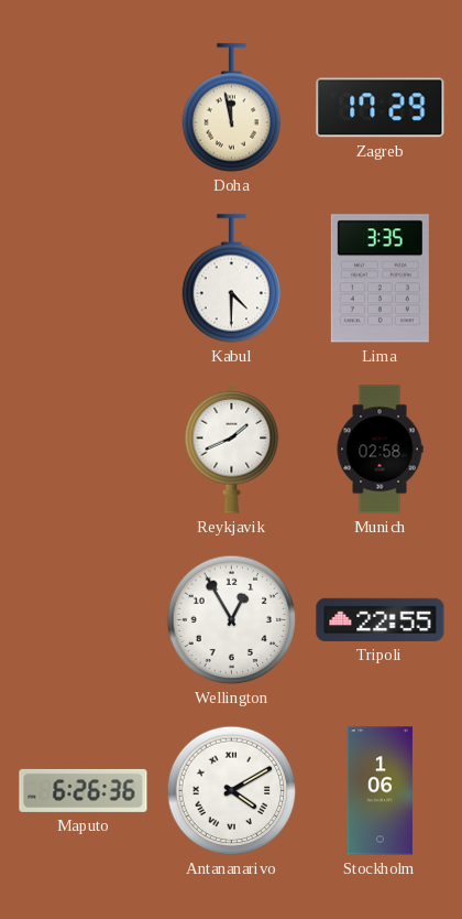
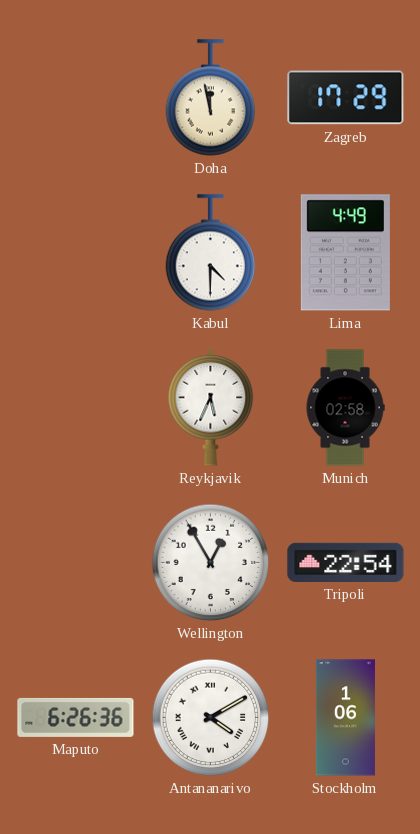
Lima: 3:35 -> 4:49 (345, 253)
Reykjavik: 1:41 -> 5:34 (211, 407)
Tripoli: 22:55 -> 22:54 (346, 562)
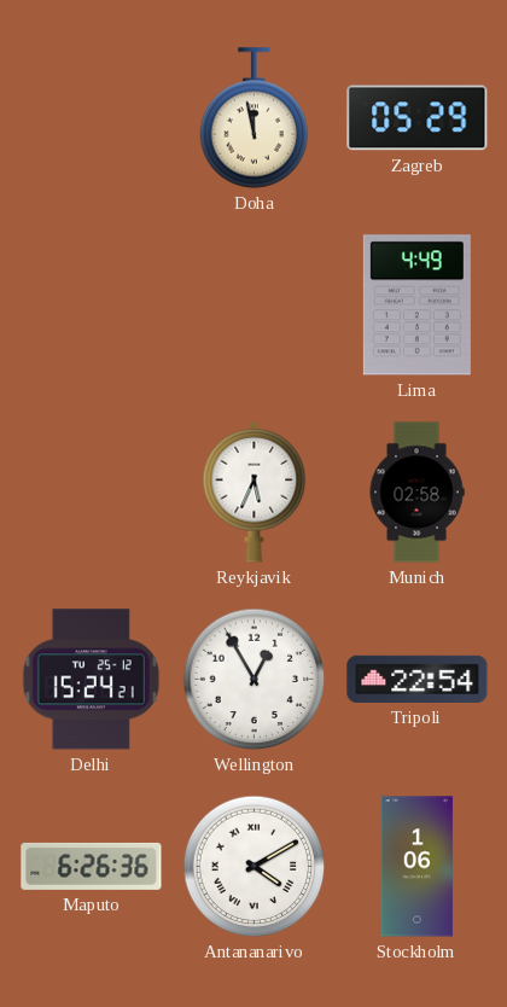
Zagreb: 17:29 -> 05:29 (418, 118)
Kabul: 4:30 -> none (211, 253)
Delhi: none -> 15:24 (91, 680)
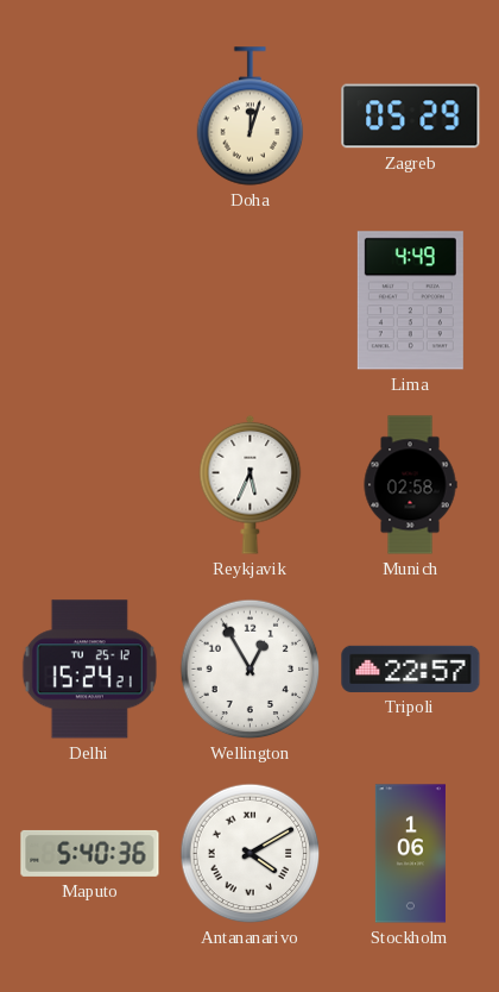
Doha: 11:58 -> 12:03 (251, 117)
Tripoli: 22:54 -> 22:57 (411, 668)
Maputo: 6:26 -> 5:40 (90, 853)
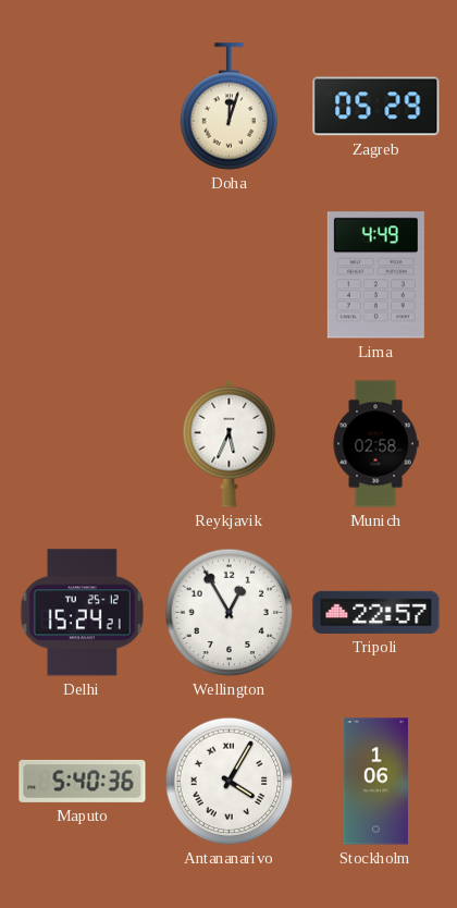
Antananarivo: 4:10 -> 4:05 (230, 782)
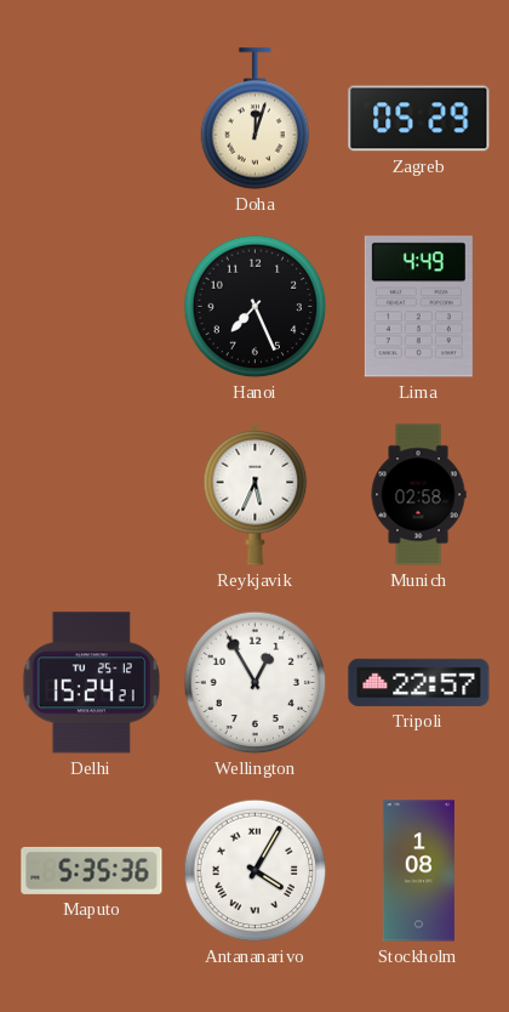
Hanoi: none -> 7:26 (256, 307)
Maputo: 5:40 -> 5:35 (92, 870)
Stockholm: 1:06 -> 1:08 (418, 871)
